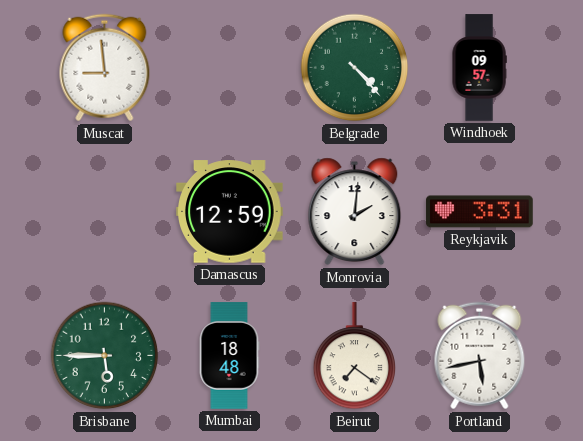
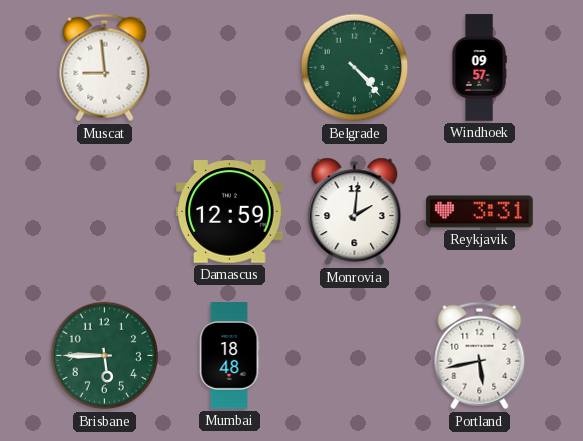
Beirut: 7:21 -> none (355, 356)
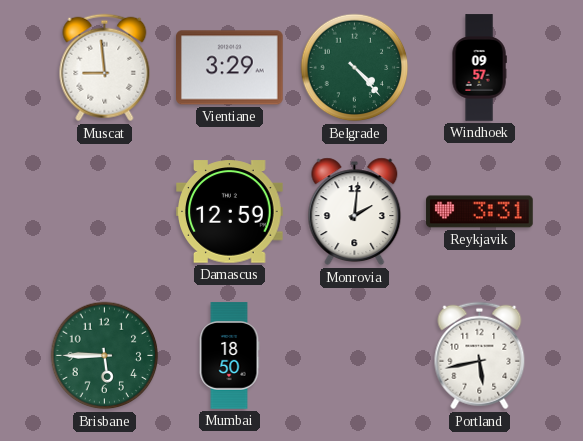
Vientiane: none -> 3:29 (230, 68)
Mumbai: 18:48 -> 18:50 (229, 356)
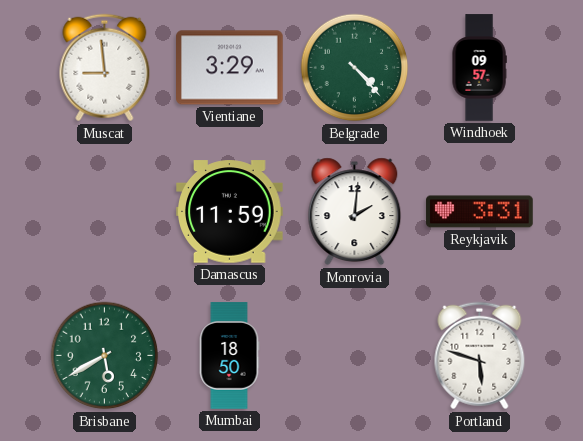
Damascus: 12:59 -> 11:59 (230, 212)
Brisbane: 5:45 -> 5:40 (105, 356)
Portland: 5:43 -> 5:48 (480, 356)
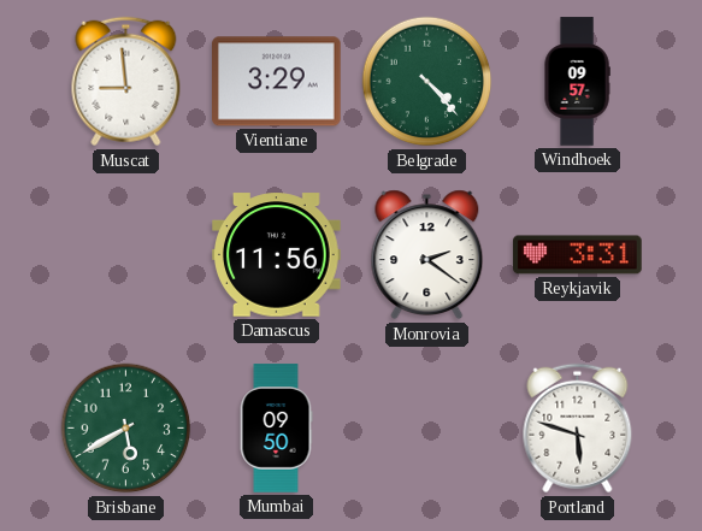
Damascus: 11:59 -> 11:56 (277, 255)
Monrovia: 2:01 -> 2:21 (427, 255)
Mumbai: 18:50 -> 09:50 (276, 429)
